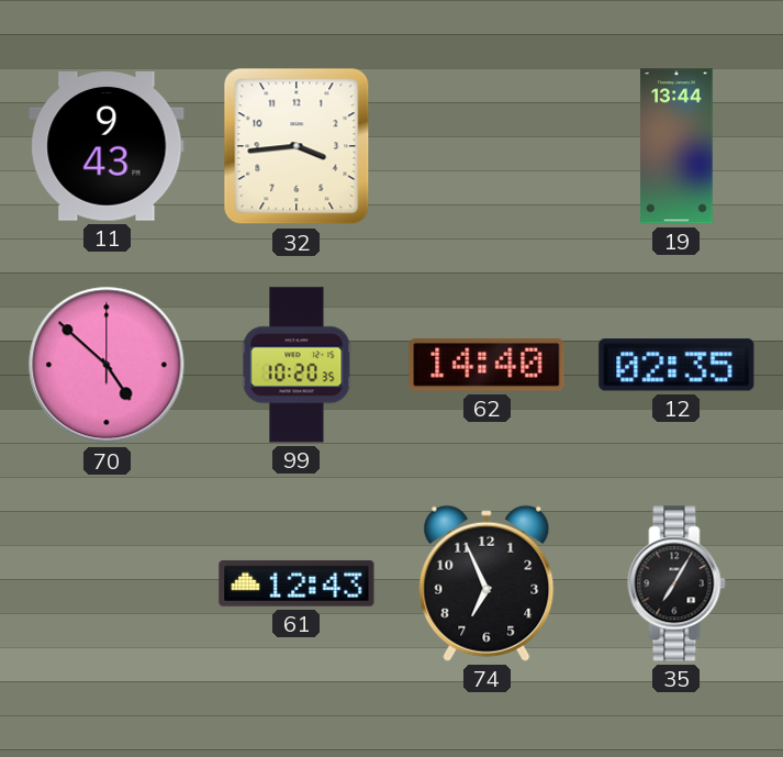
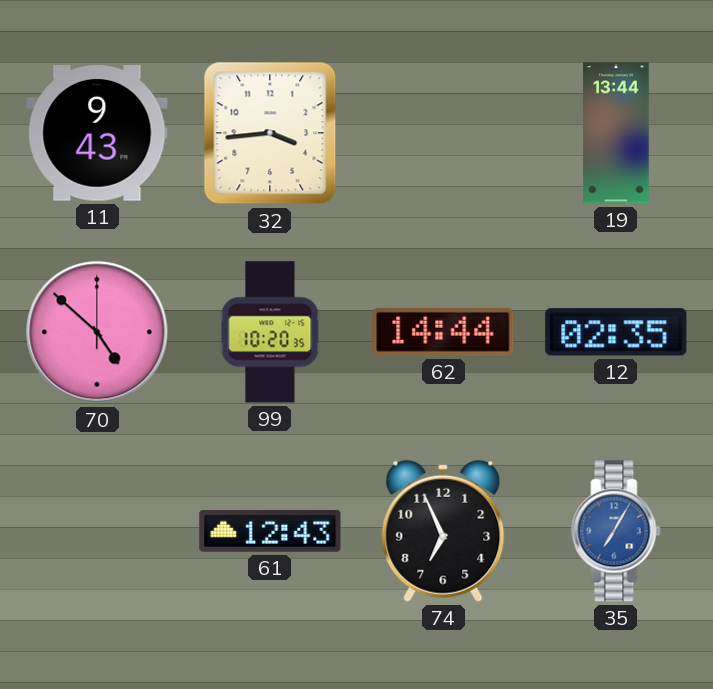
62: 14:40 -> 14:44 (443, 332)
35 dial: black -> blue (616, 531)
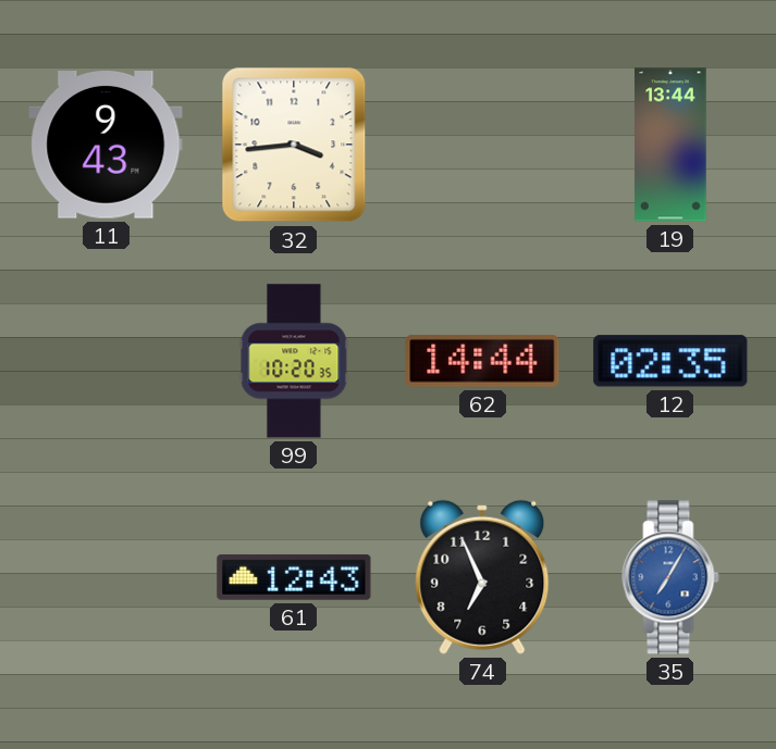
70: 4:52 -> none (97, 332)
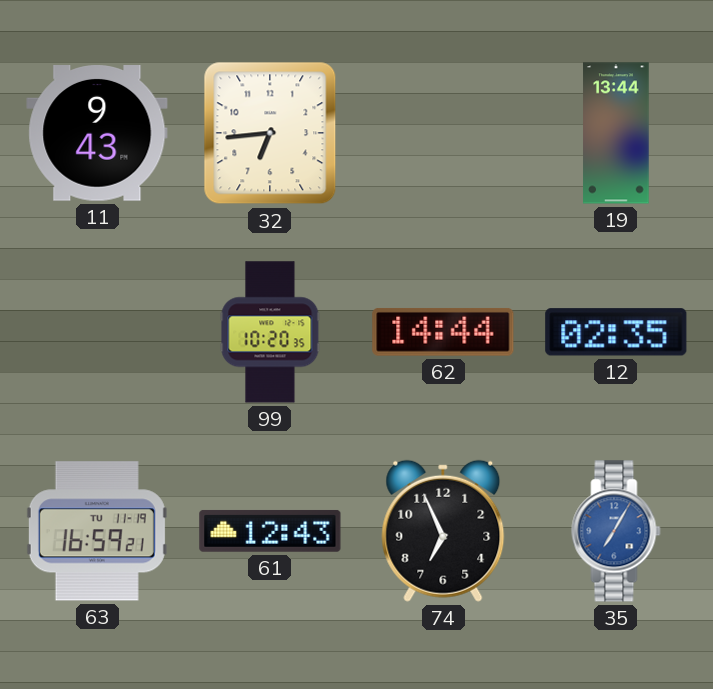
32: 3:44 -> 6:44 (270, 133)
63: none -> 16:59 (97, 531)
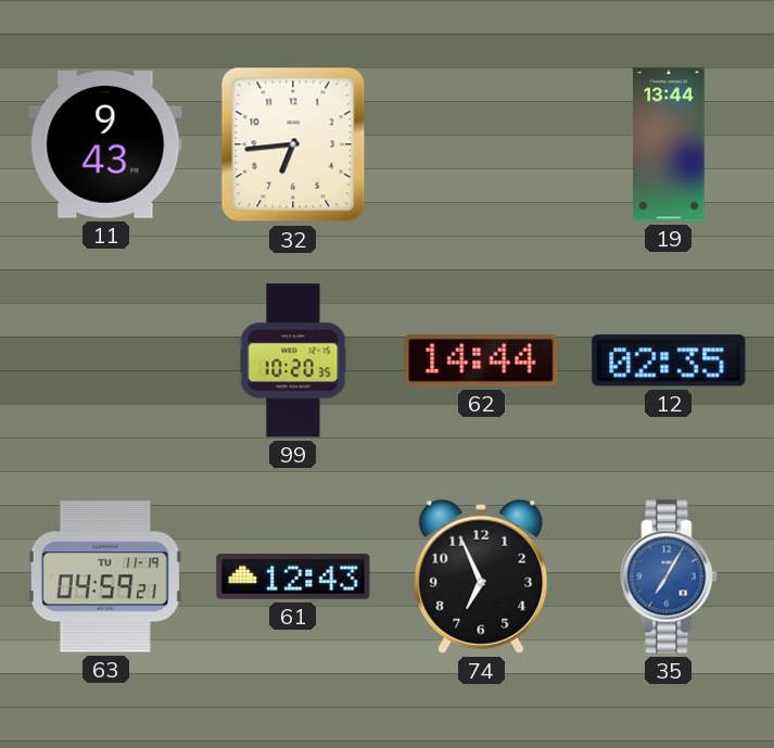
63: 16:59 -> 04:59 (105, 576)
